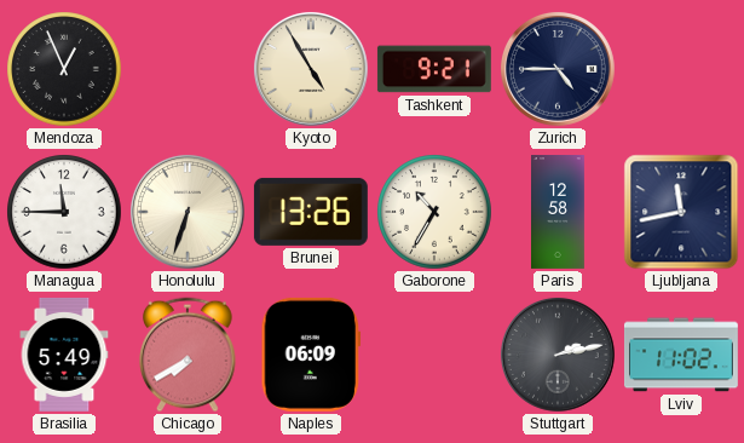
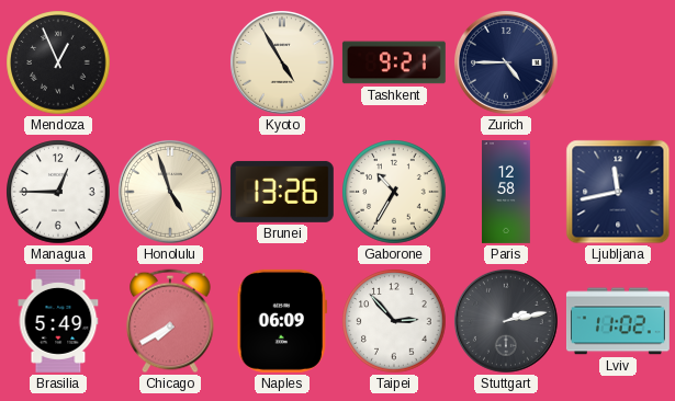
Managua: 11:45 -> 12:45 (58, 192)
Honolulu: 6:33 -> 4:57 (170, 192)
Taipei: none -> 2:53 (394, 321)
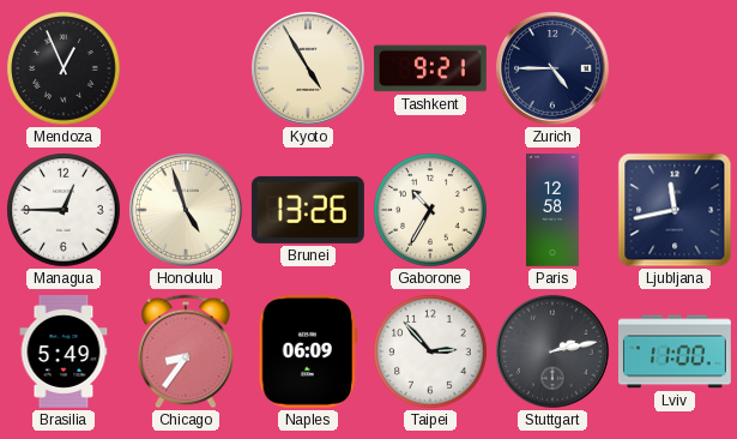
Chicago: 7:40 -> 8:36 (186, 351)
Lviv: 11:02 -> 11:00 (675, 351)
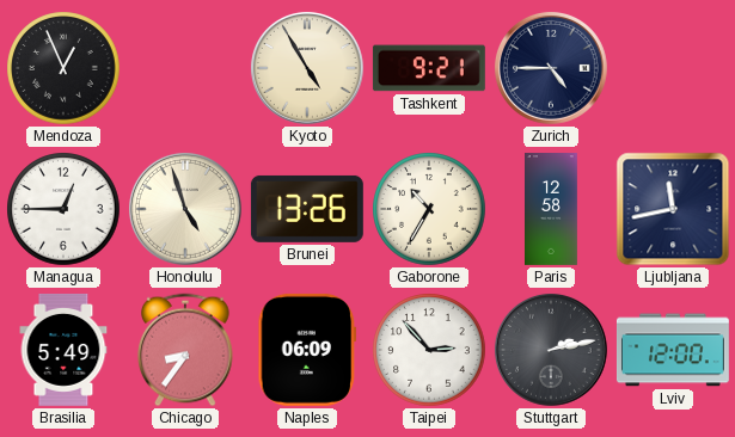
Lviv: 11:00 -> 12:00 (673, 350)
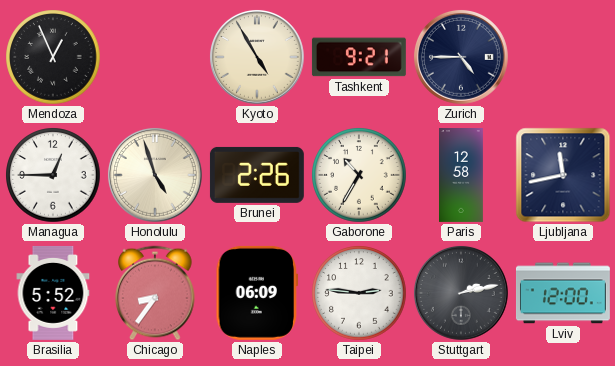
Brunei: 13:26 -> 2:26 (257, 175)
Brasilia: 5:49 -> 5:52 (53, 293)
Taipei: 2:53 -> 2:46 (359, 293)
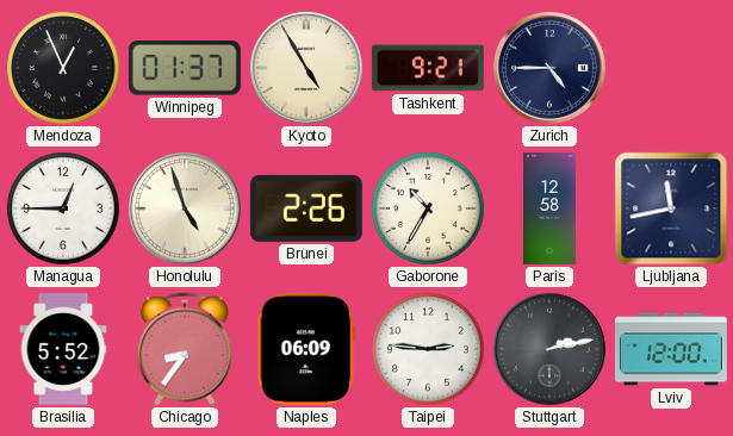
Winnipeg: none -> 01:37 (185, 68)
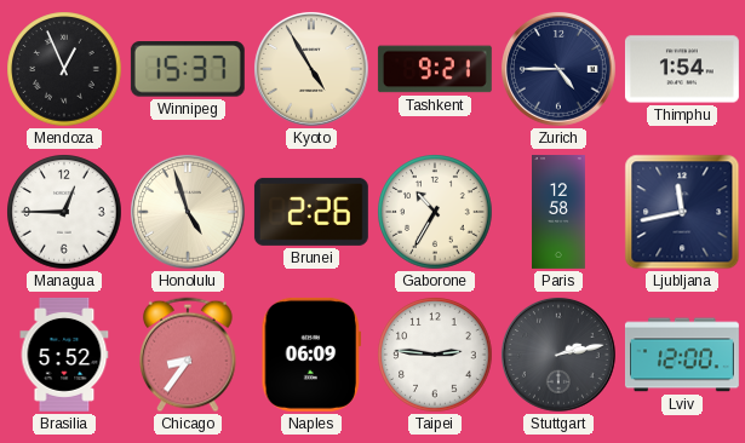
Winnipeg: 01:37 -> 15:37 (188, 69)
Thimphu: none -> 1:54 (682, 69)
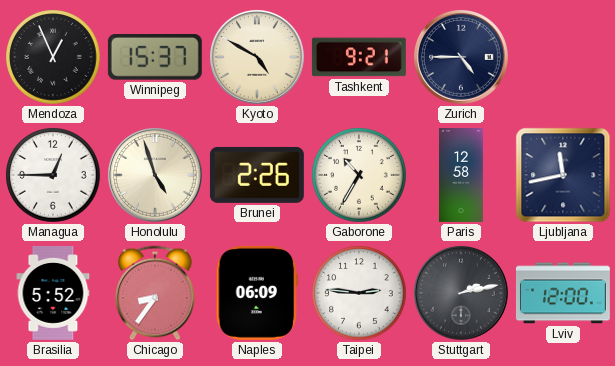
Kyoto: 4:55 -> 4:50 (257, 57)
Thimphu: 1:54 -> none (682, 69)
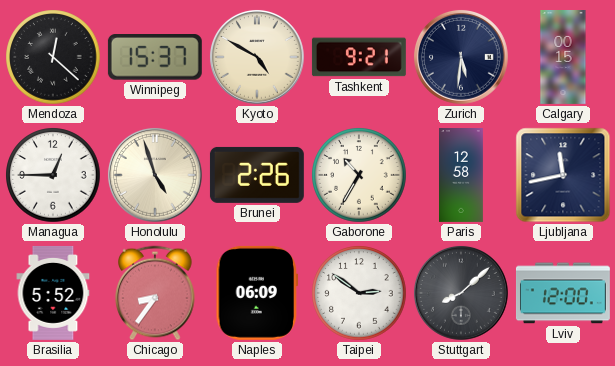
Mendoza: 12:56 -> 12:22 (53, 57)
Zurich: 4:45 -> 5:31 (461, 57)
Calgary: none -> 00:15 (563, 58)
Taipei: 2:46 -> 2:51 (359, 293)
Stuttgart: 2:13 -> 8:08 (461, 293)
